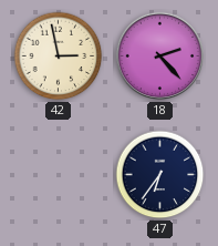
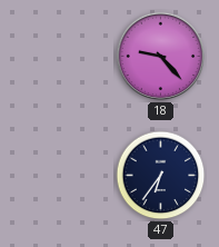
42: 2:58 -> none (59, 57)
18: 2:23 -> 9:23 (161, 57)
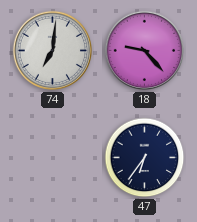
74: none -> 7:01 (53, 51)
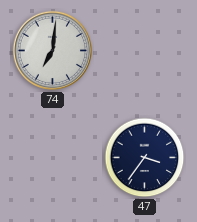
18: 9:23 -> none (145, 51)
47: 6:36 -> 3:36 (145, 158)
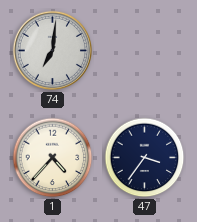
1: none -> 4:37 (53, 158)
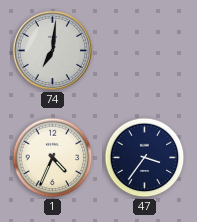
1: 4:37 -> 4:34 (53, 158)
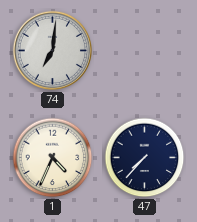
47: 3:36 -> 7:37 (145, 158)
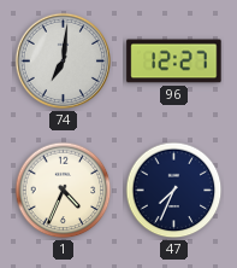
96: none -> 12:27 (174, 62)
47: 7:37 -> 7:34 (174, 191)
